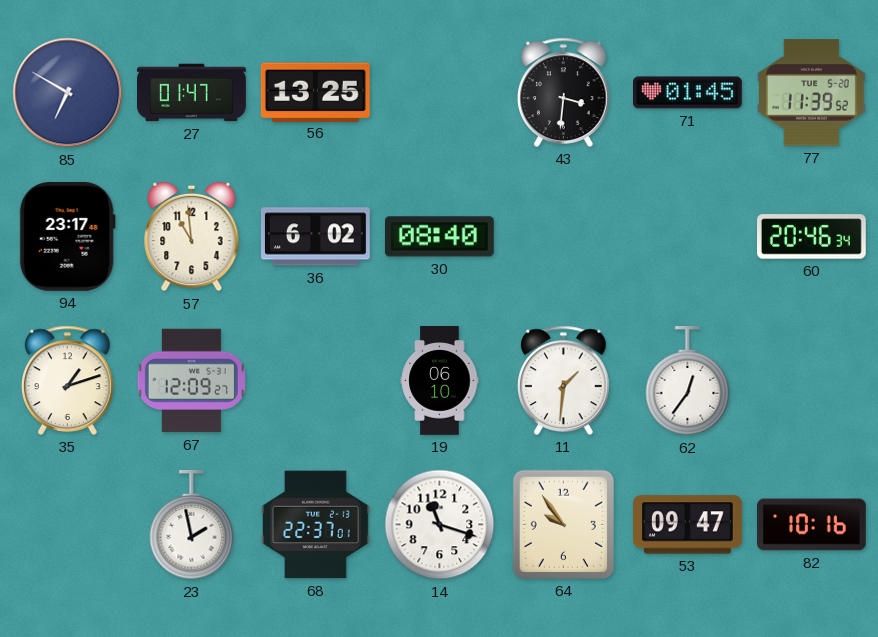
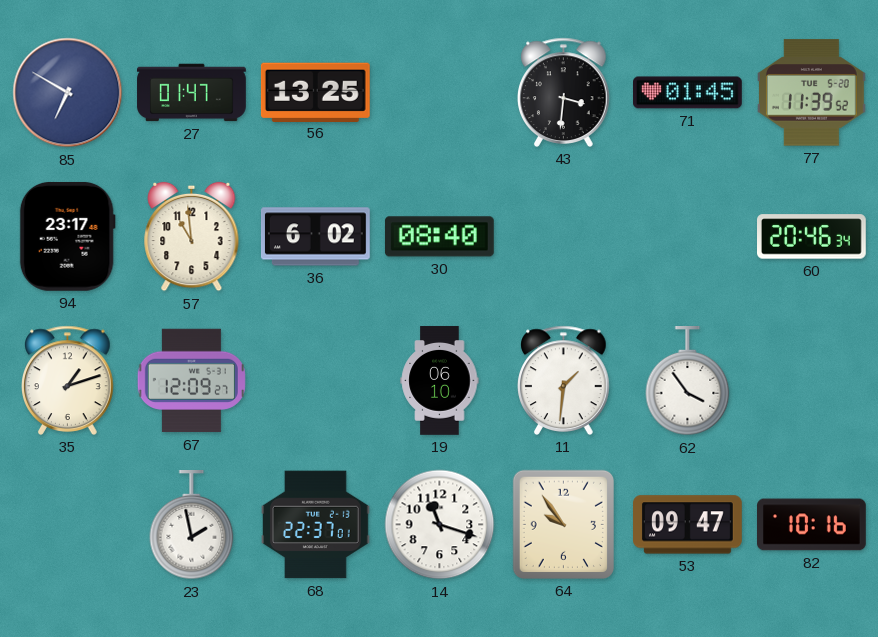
62: 12:36 -> 3:54 (688, 382)
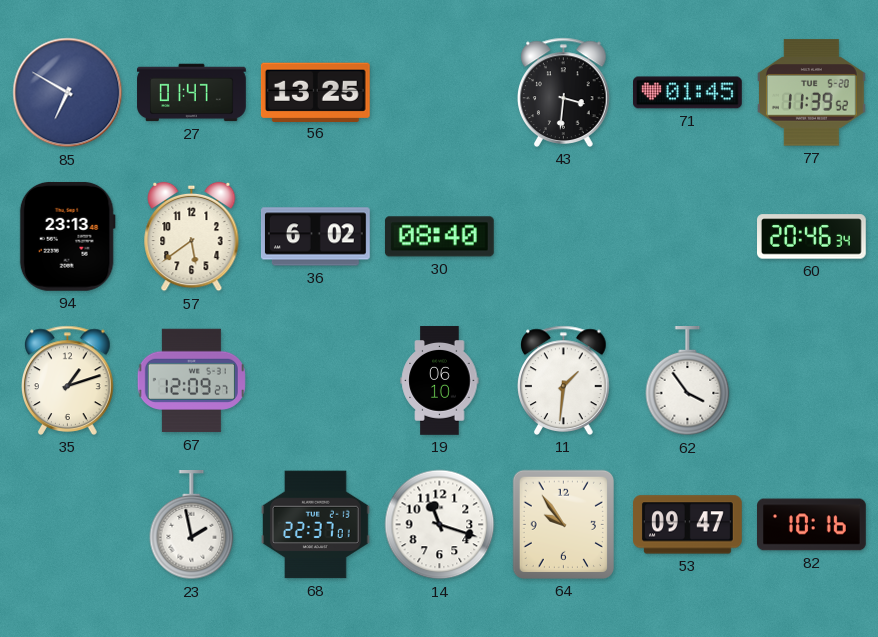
94: 23:17 -> 23:13 (67, 236)
57: 10:59 -> 5:39 (192, 237)
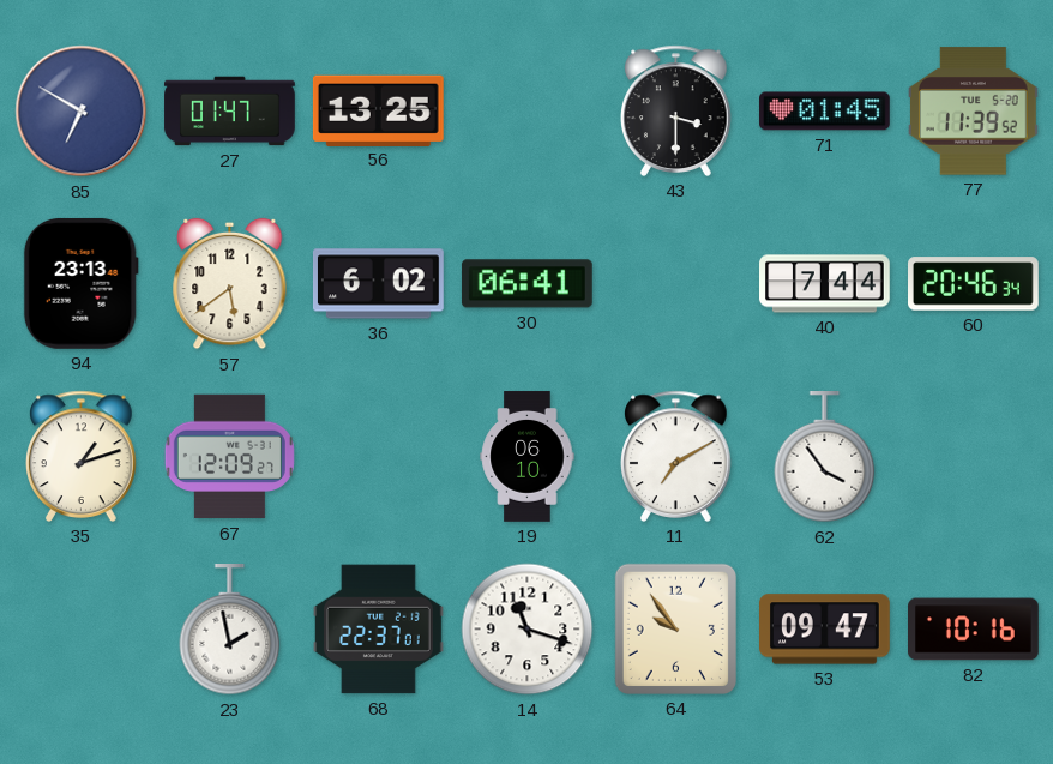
43: 3:31 -> 3:30 (676, 110)
30: 08:40 -> 06:41 (526, 284)
40: none -> 7:44 (825, 284)
11: 1:31 -> 7:10 (676, 456)
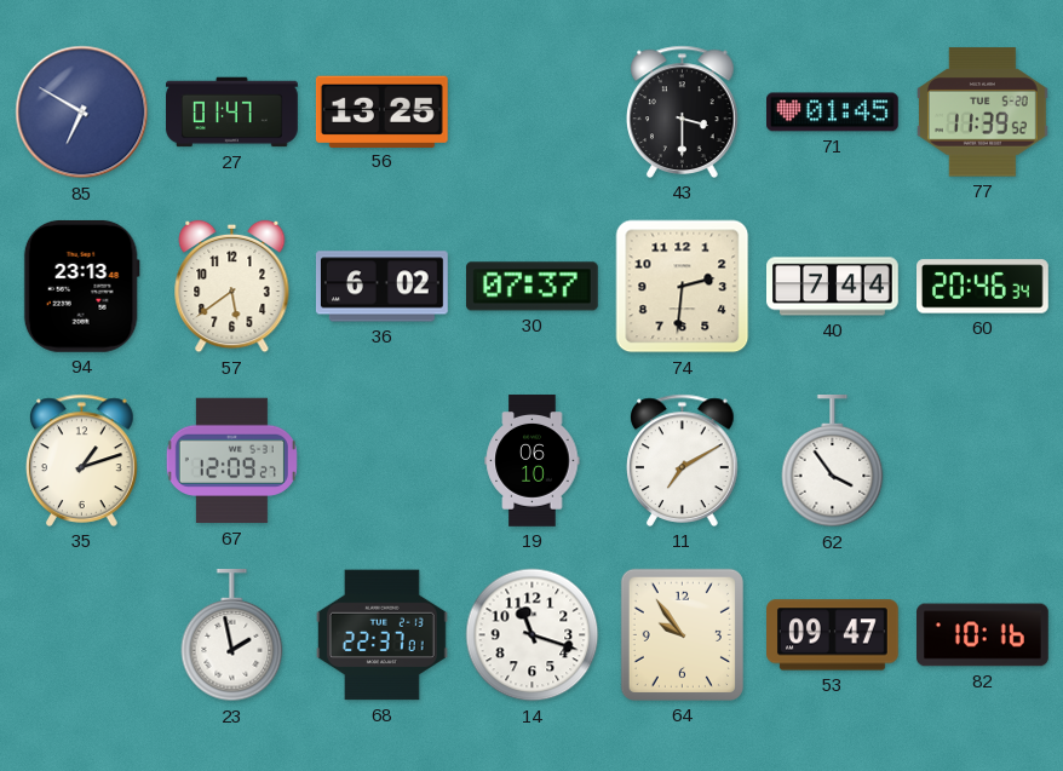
30: 06:41 -> 07:37 (531, 287)
74: none -> 2:31 (683, 287)
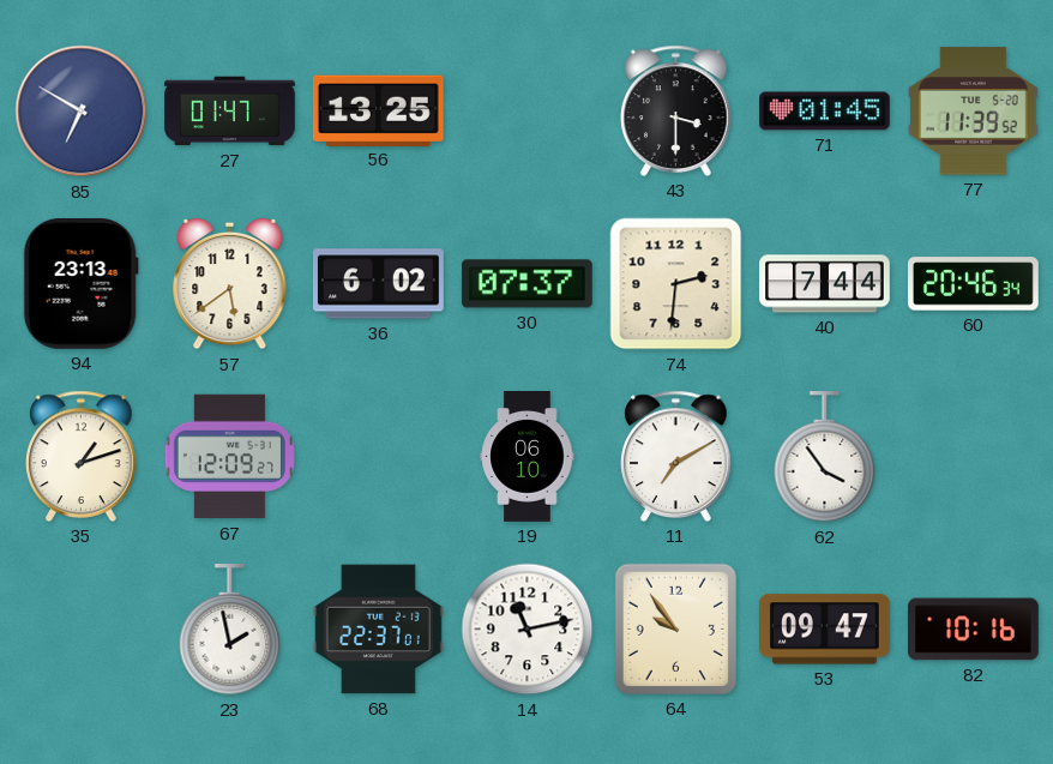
14: 11:18 -> 11:13 (528, 630)
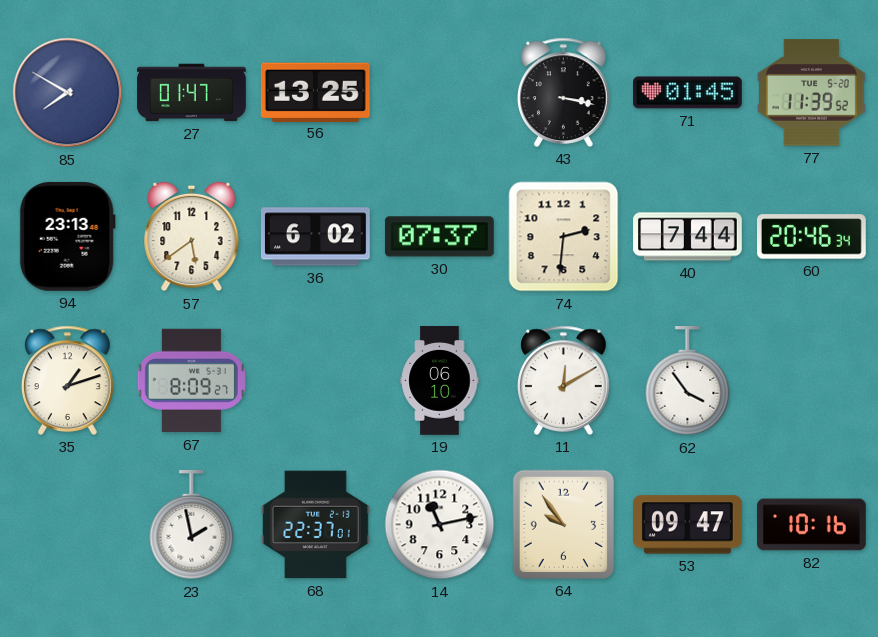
85: 6:50 -> 7:50 (68, 93)
43: 3:30 -> 3:17 (564, 92)
67: 12:09 -> 8:09 (191, 381)
11: 7:10 -> 12:10 (564, 380)
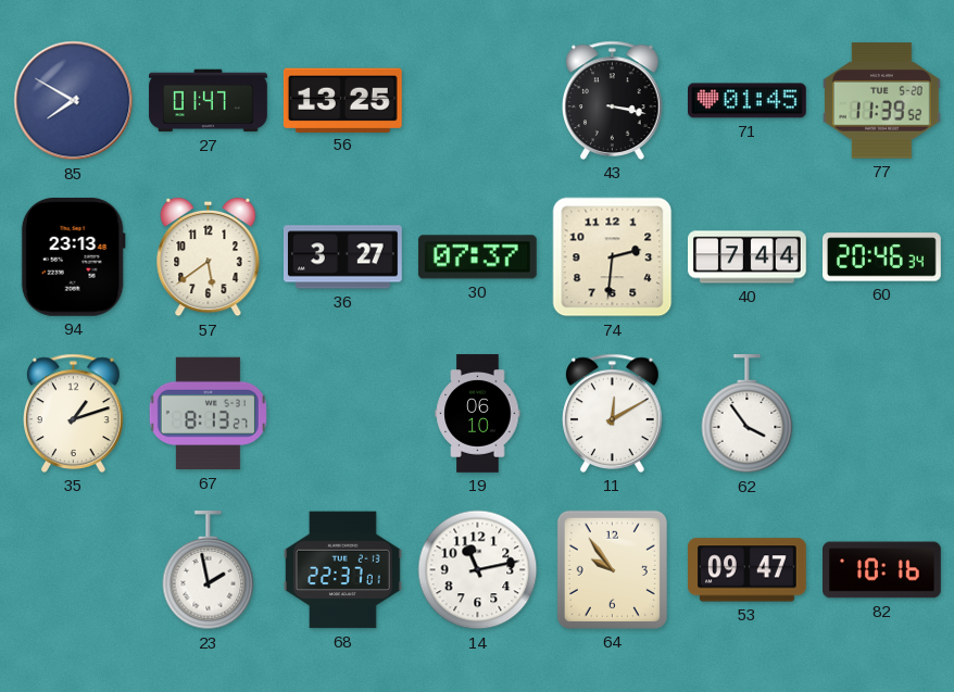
36: 6:02 -> 3:27 (343, 257)
67: 8:09 -> 8:13 (208, 414)
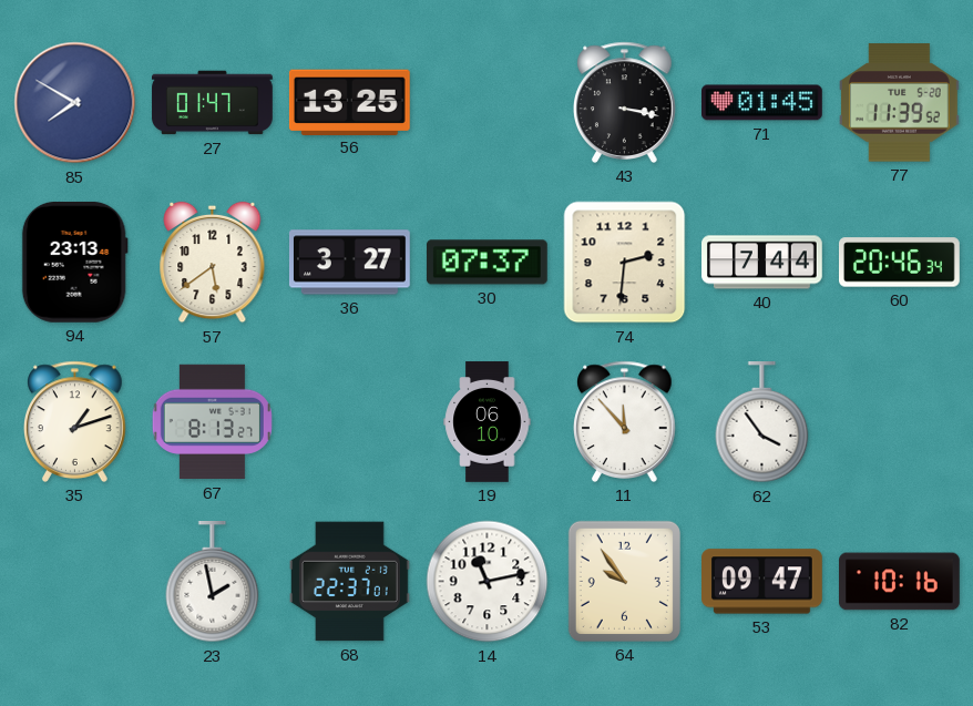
11: 12:10 -> 11:53 (625, 421)
